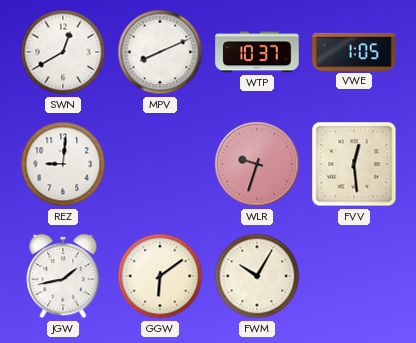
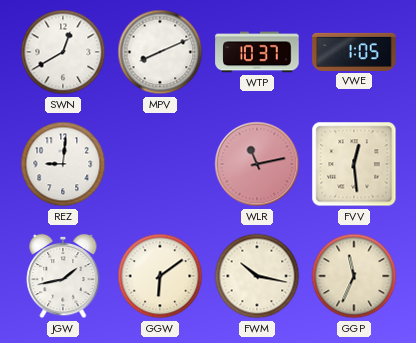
WLR: 9:33 -> 11:13 (257, 164)
FWM: 10:05 -> 10:17 (257, 276)
GGP: none -> 11:34 (354, 276)
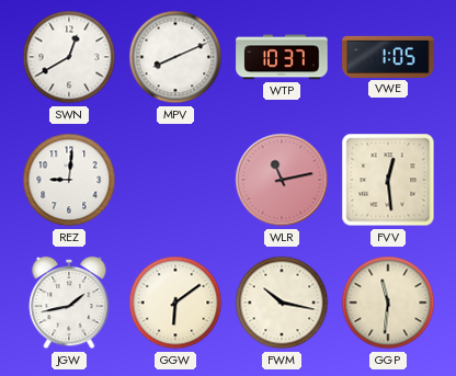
GGP: 11:34 -> 11:31 (388, 303)
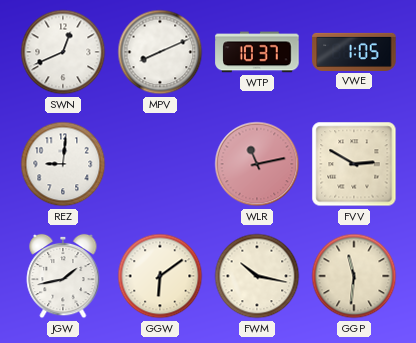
SWN: 12:40 -> 12:41 (63, 52)
FVV: 12:29 -> 2:50 (354, 164)
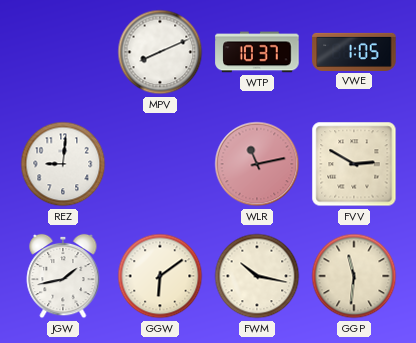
SWN: 12:41 -> none (63, 52)
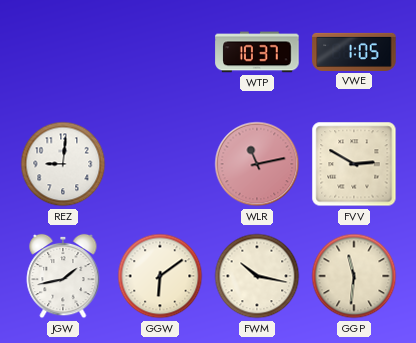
MPV: 8:11 -> none (160, 52)
